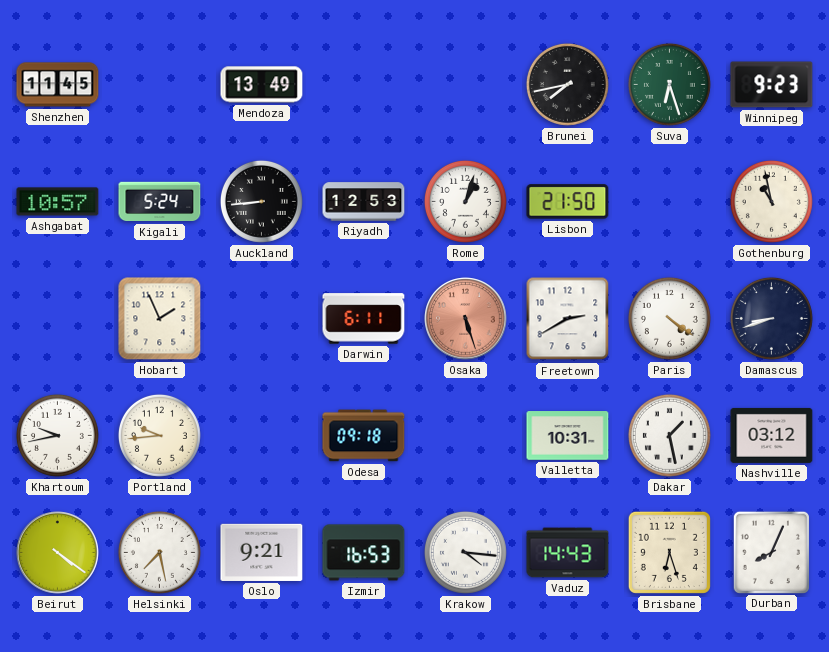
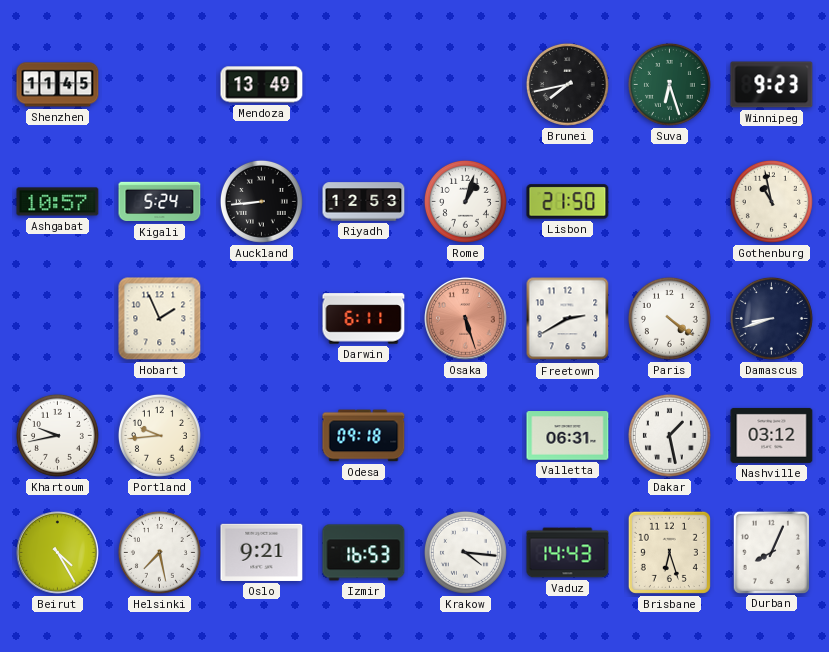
Valletta: 10:31 -> 06:31 (568, 436)
Beirut: 4:21 -> 4:25 (58, 553)
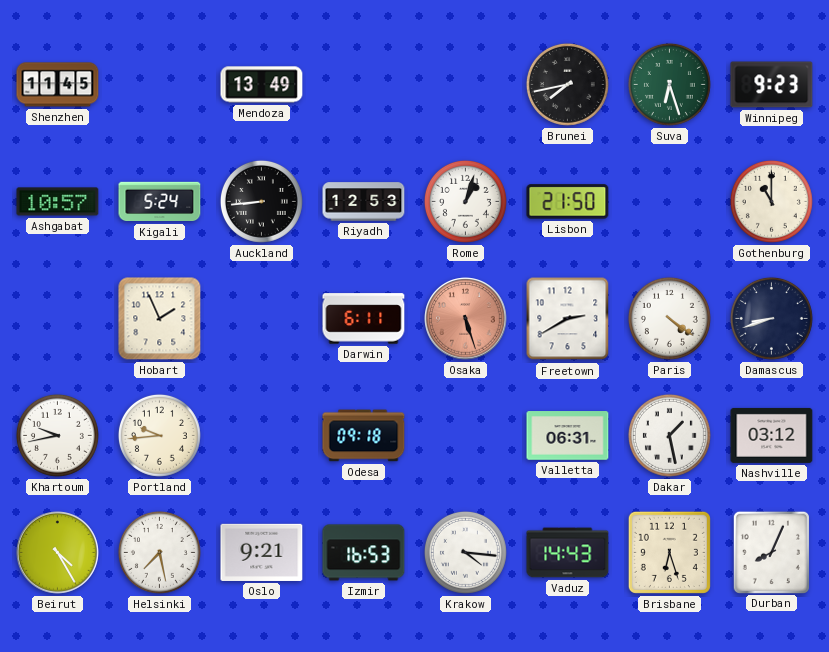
Gothenburg: 10:58 -> 11:00 (771, 201)
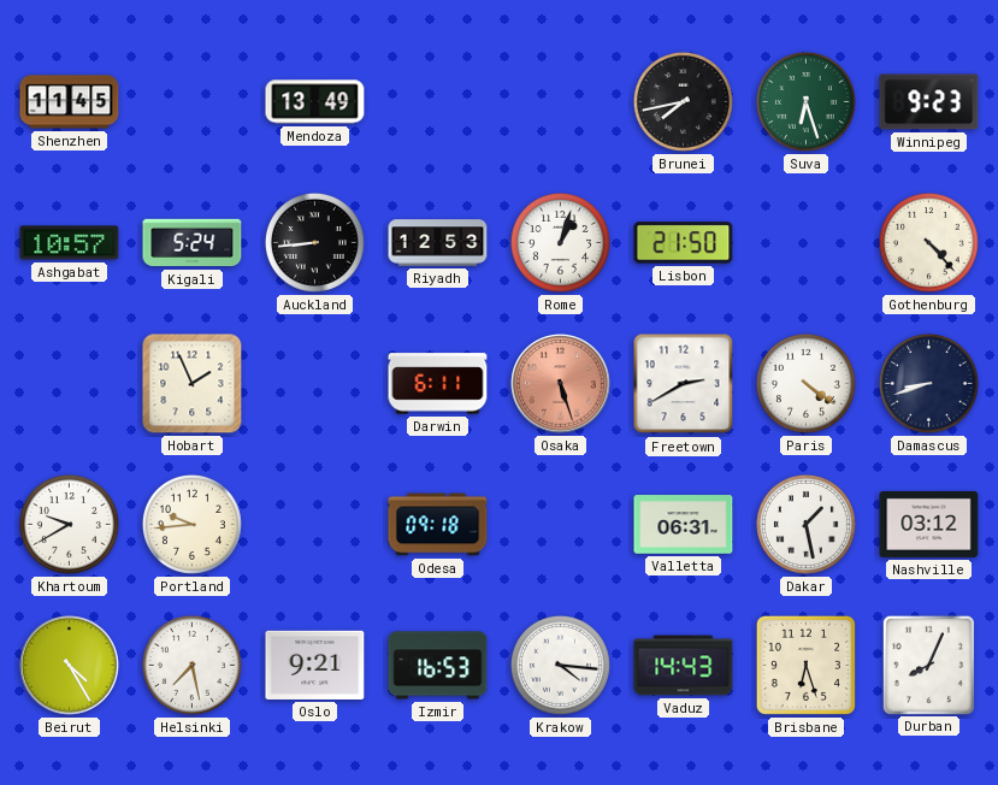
Gothenburg: 11:00 -> 4:23 (928, 242)
Khartoum: 9:43 -> 9:40 (69, 524)
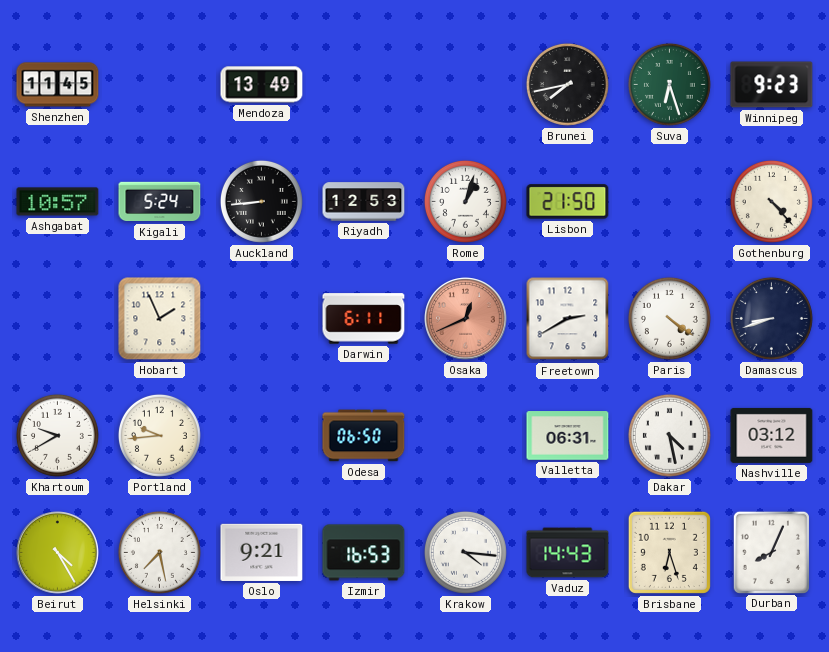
Osaka: 5:27 -> 12:41 (466, 319)
Odesa: 09:18 -> 06:50 (364, 436)
Dakar: 1:28 -> 4:28 (669, 435)
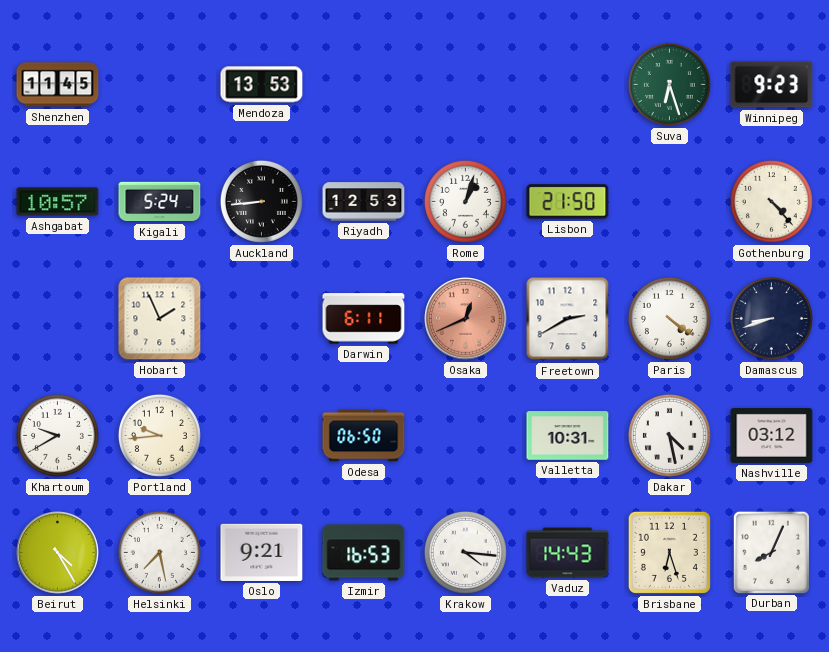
Mendoza: 13:49 -> 13:53 (262, 85)
Brunei: 7:43 -> none (567, 84)
Valletta: 06:31 -> 10:31 (568, 436)
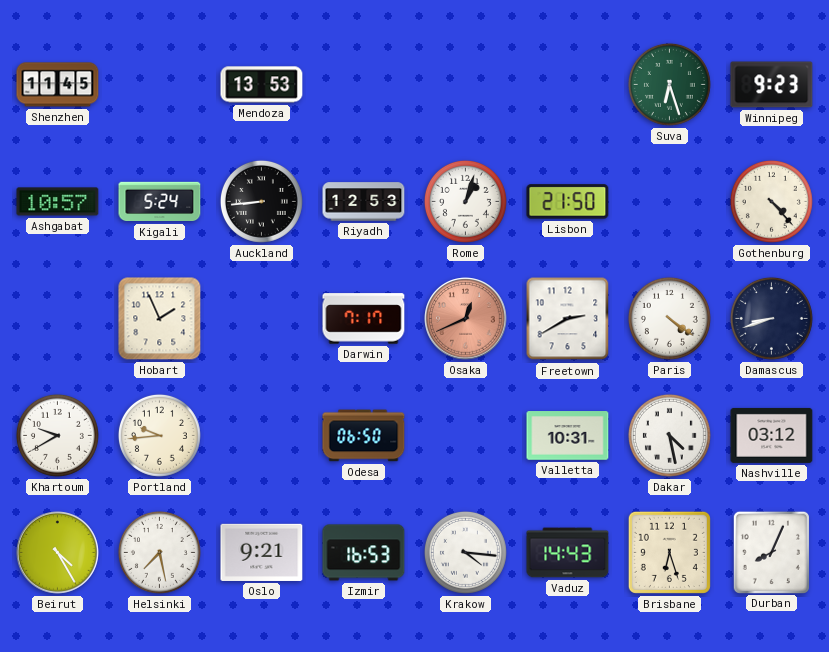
Darwin: 6:11 -> 7:17 (364, 319)
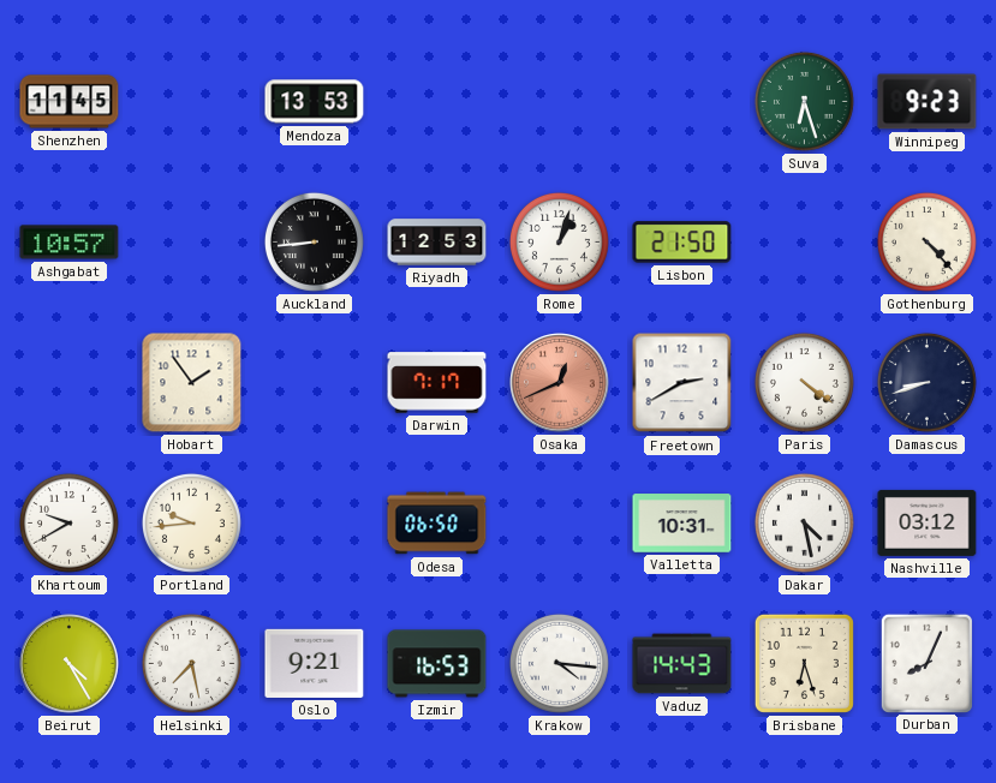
Kigali: 5:24 -> none (160, 202)
Hobart: 1:56 -> 1:54 (192, 383)
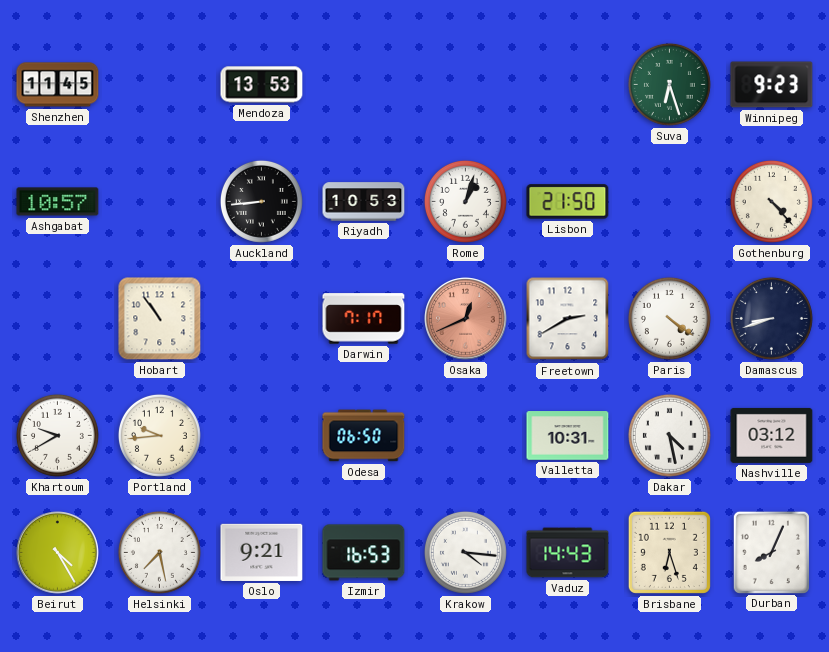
Riyadh: 12:53 -> 10:53 (364, 202)
Hobart: 1:54 -> 10:54 (160, 319)
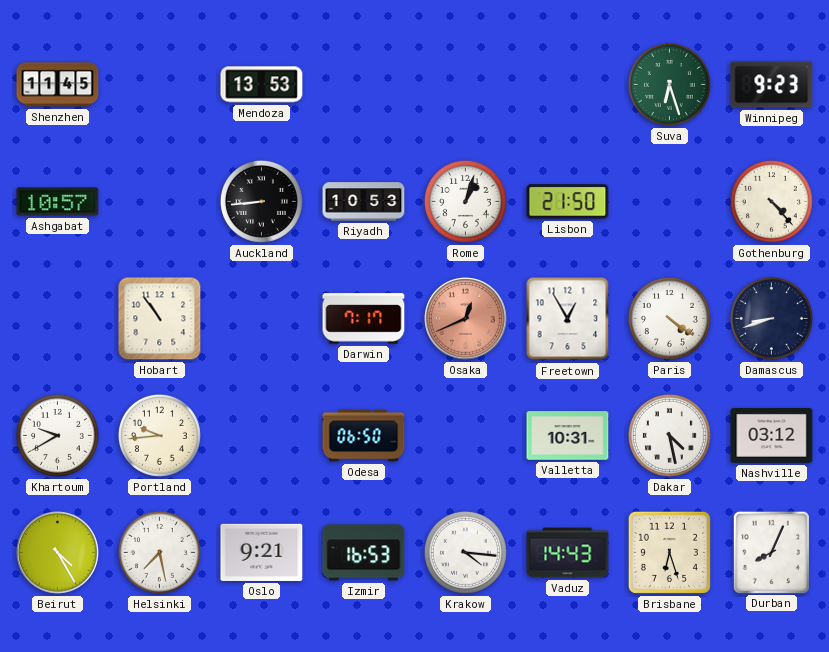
Freetown: 2:40 -> 12:55 (568, 319)
